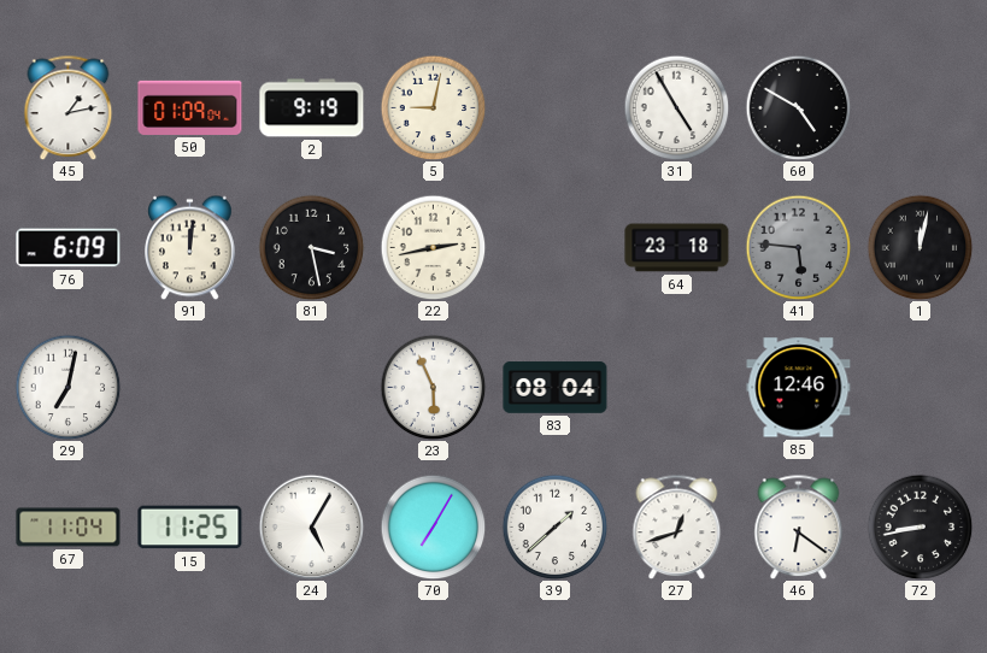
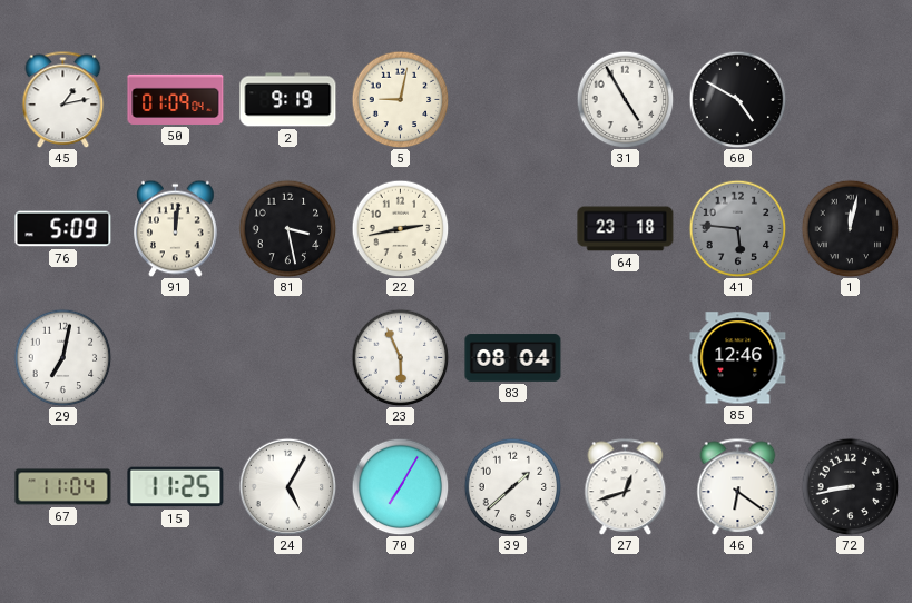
76: 6:09 -> 5:09 (63, 229)
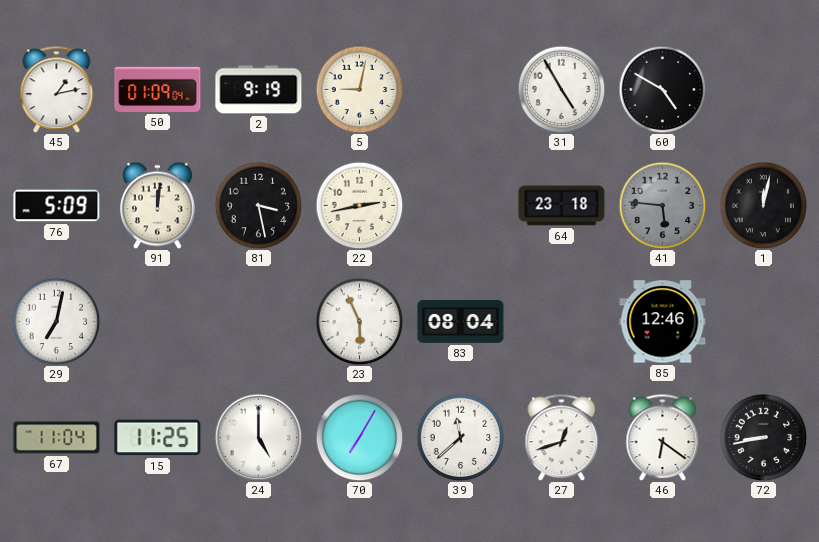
24: 5:05 -> 5:00 (258, 437)
39: 1:38 -> 11:38 (460, 437)
